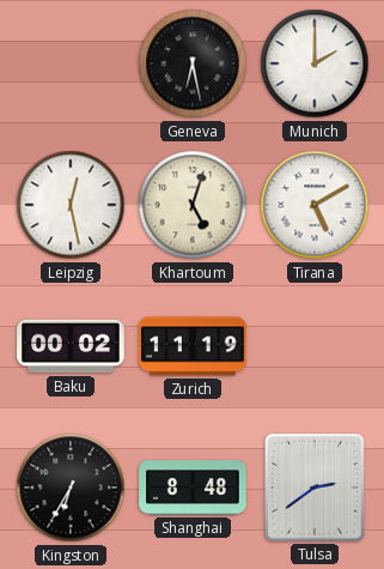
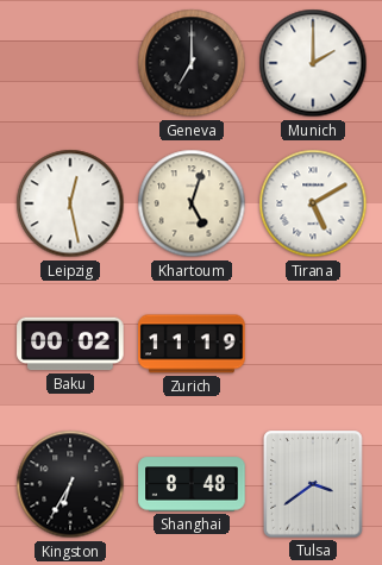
Geneva: 6:28 -> 7:00 (192, 63)
Tulsa: 2:39 -> 3:39 (313, 484)
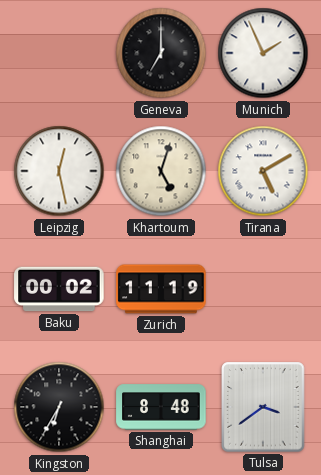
Munich: 2:00 -> 1:56 (263, 53)
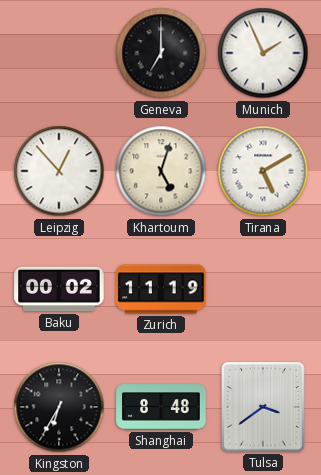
Leipzig: 12:28 -> 12:53 (59, 171)
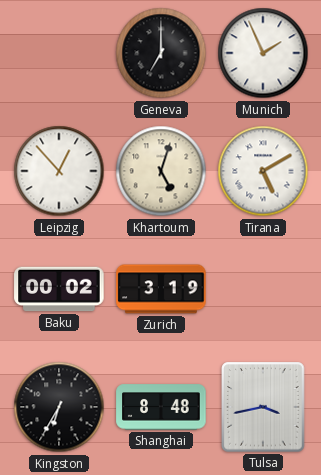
Zurich: 11:19 -> 3:19 (161, 289)
Tulsa: 3:39 -> 3:43 (263, 407)
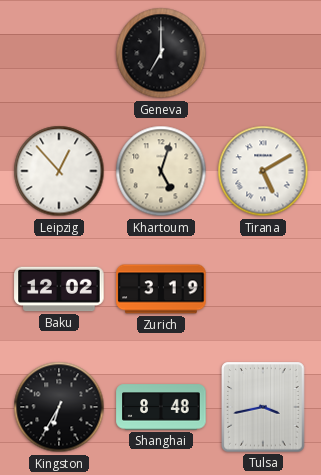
Munich: 1:56 -> none (263, 53)
Baku: 00:02 -> 12:02 (59, 289)
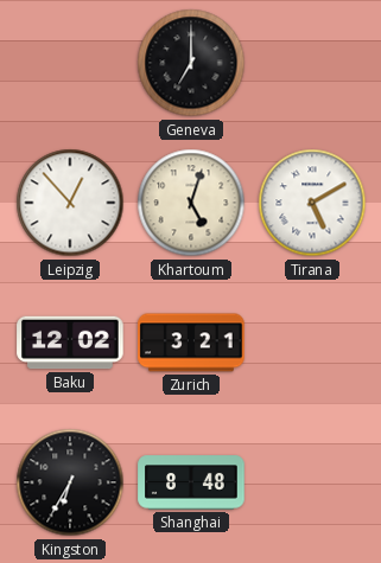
Zurich: 3:19 -> 3:21 (191, 343)
Tulsa: 3:43 -> none (263, 407)
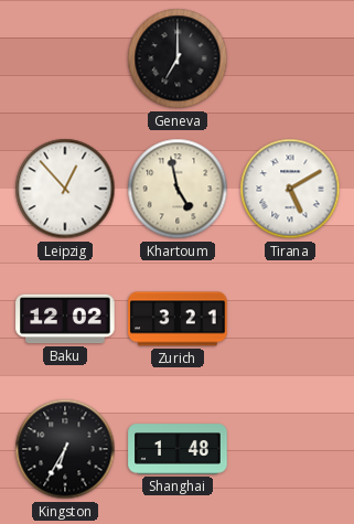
Khartoum: 5:03 -> 4:58 (178, 189)
Shanghai: 8:48 -> 1:48 (178, 449)
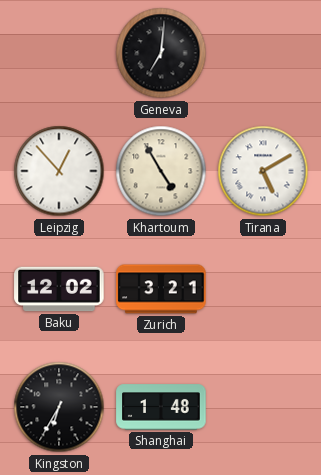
Geneva: 7:00 -> 7:01 (161, 53)
Khartoum: 4:58 -> 4:55 (161, 171)
